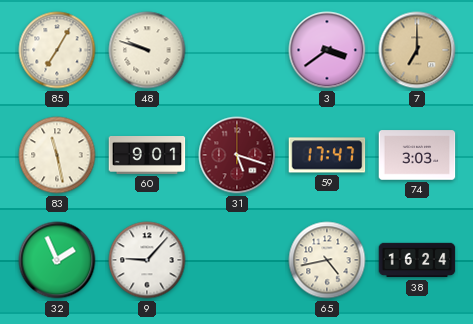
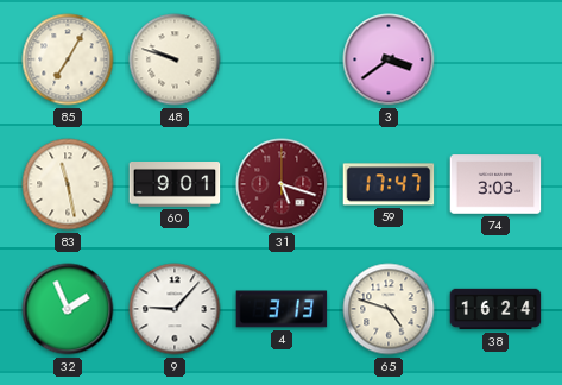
7: 7:00 -> none (417, 50)
4: none -> 3:13 (282, 309)
65: 4:43 -> 4:48 (389, 309)
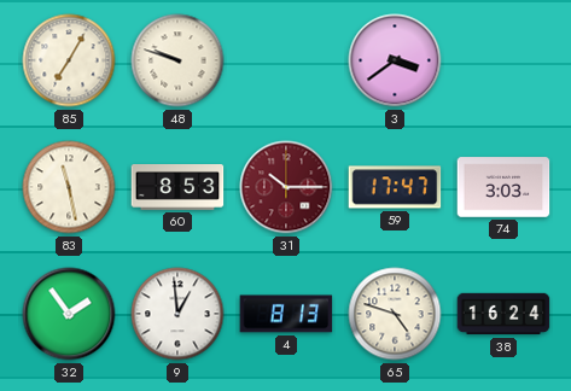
60: 9:01 -> 8:53 (177, 188)
31: 5:18 -> 10:15 (286, 187)
32: 1:56 -> 1:54 (69, 314)
9: 9:07 -> 12:59 (177, 314)
4: 3:13 -> 8:13 (286, 314)
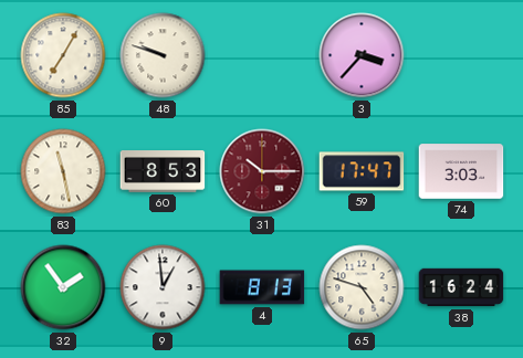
3: 3:39 -> 3:37 (362, 55)
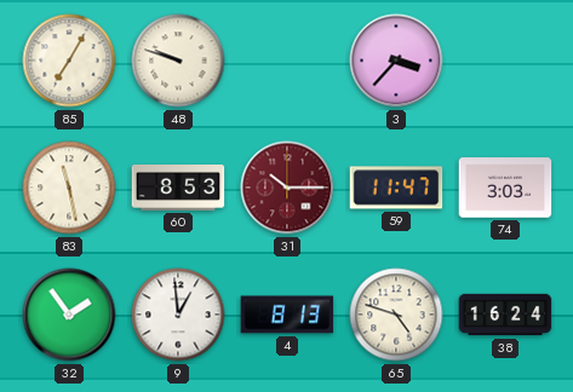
59: 17:47 -> 11:47 (396, 188)
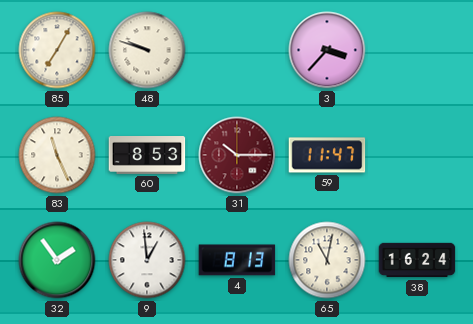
83: 11:28 -> 11:26 (57, 155)
74: 3:03 -> none (505, 188)
65: 4:48 -> 11:02 (327, 260)
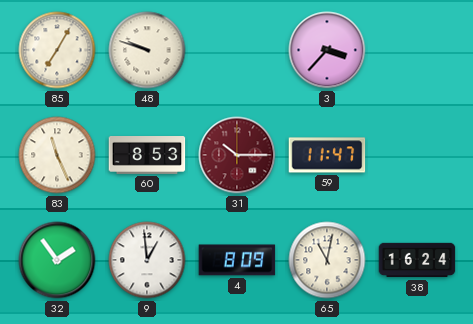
4: 8:13 -> 8:09 (237, 260)
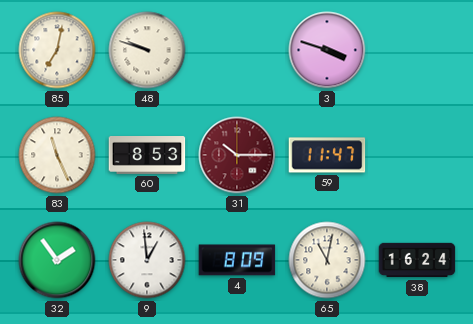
85: 7:05 -> 7:02 (57, 50)
3: 3:37 -> 3:48 (327, 50)
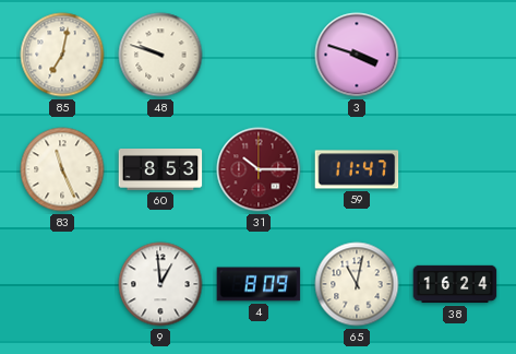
32: 1:54 -> none (57, 260)
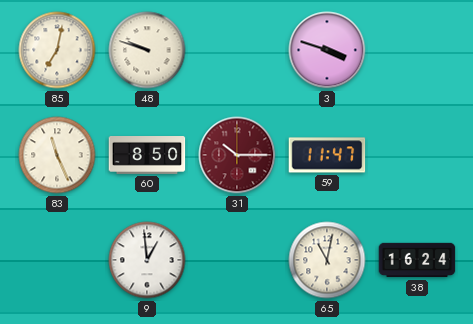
60: 8:53 -> 8:50 (147, 156)
4: 8:09 -> none (259, 284)
